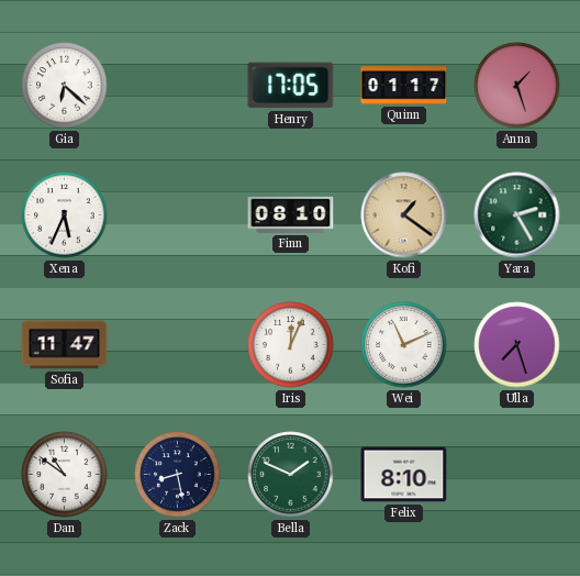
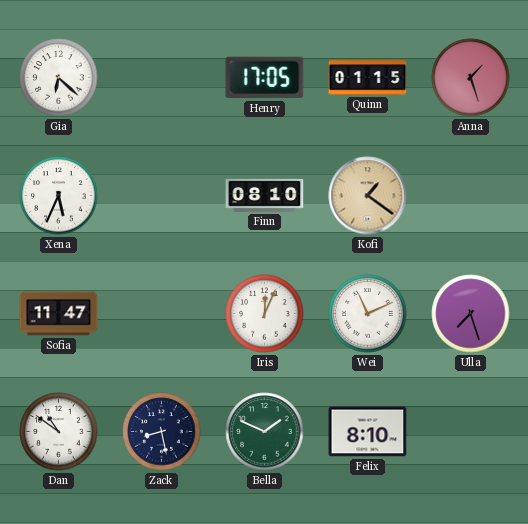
Quinn: 01:17 -> 01:15 (368, 78)
Yara: 2:25 -> none (517, 215)
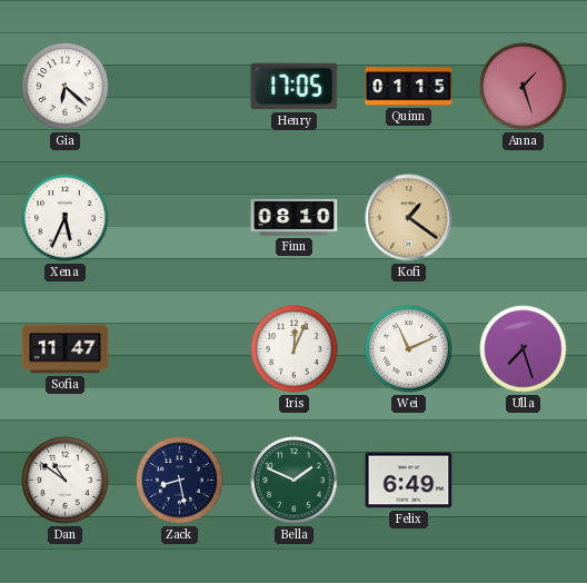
Felix: 8:10 -> 6:49 (409, 481)
